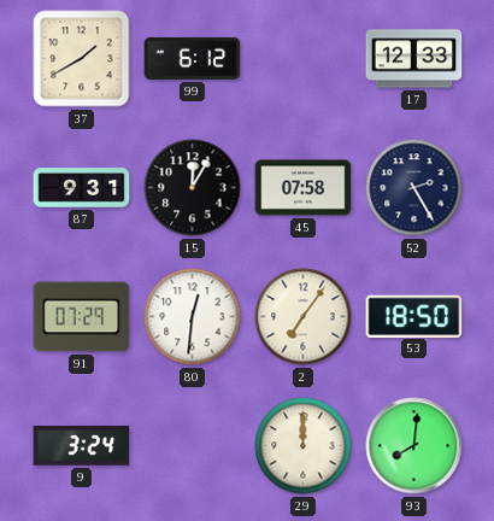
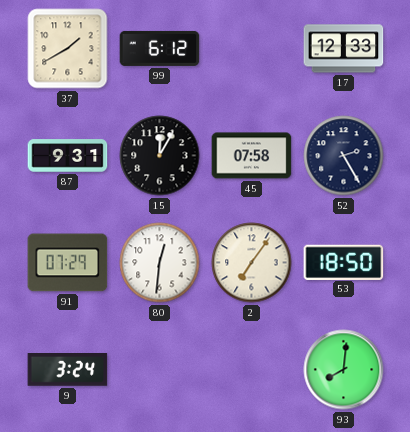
29: 12:00 -> none (304, 446)
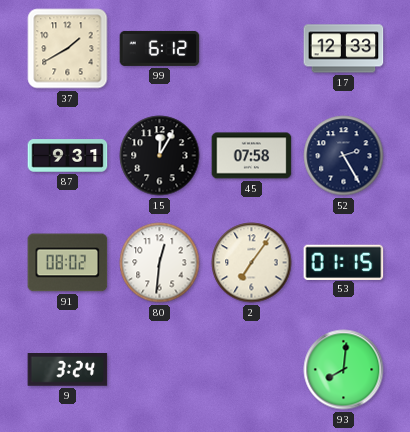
91: 07:29 -> 08:02 (68, 263)
53: 18:50 -> 01:15 (344, 262)
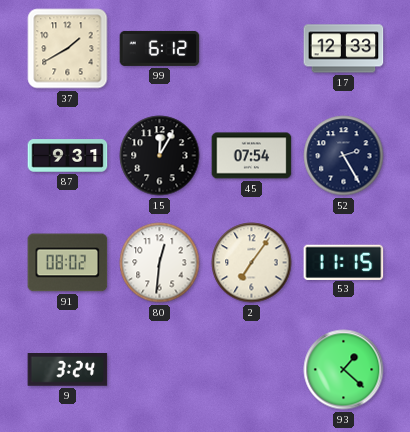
45: 07:58 -> 07:54 (252, 156)
53: 01:15 -> 11:15 (344, 262)
93: 8:01 -> 1:22 (344, 370)
